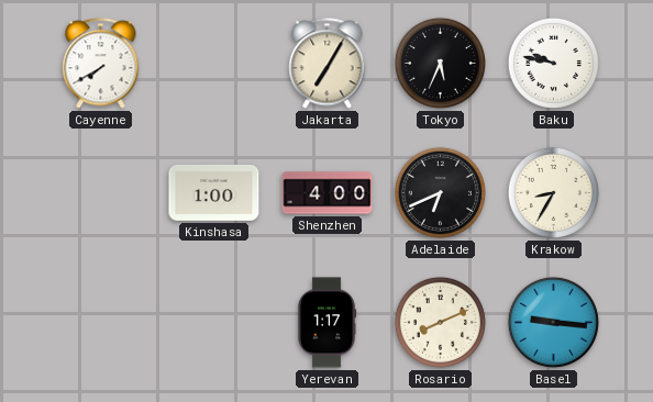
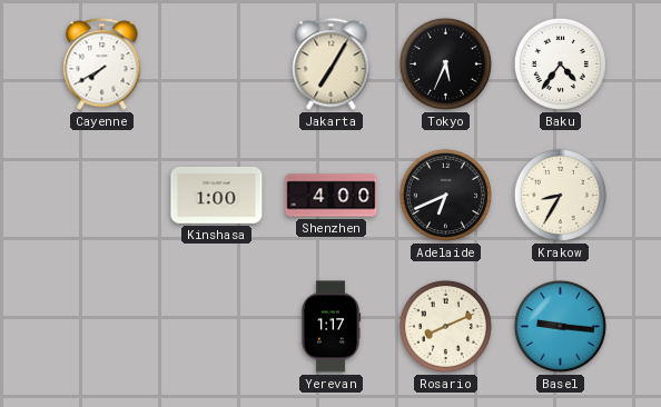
Baku: 9:47 -> 4:36 (560, 63)
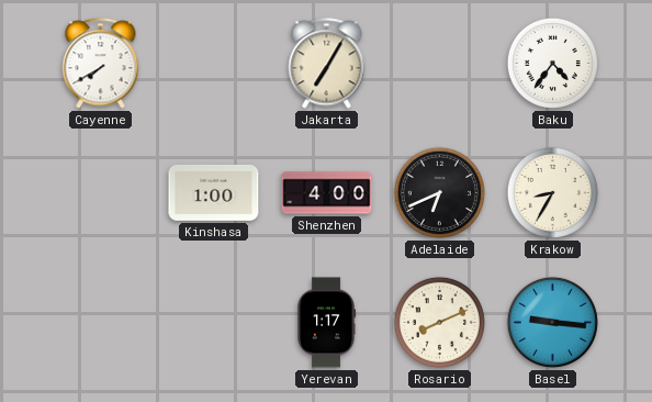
Tokyo: 5:34 -> none (445, 63)
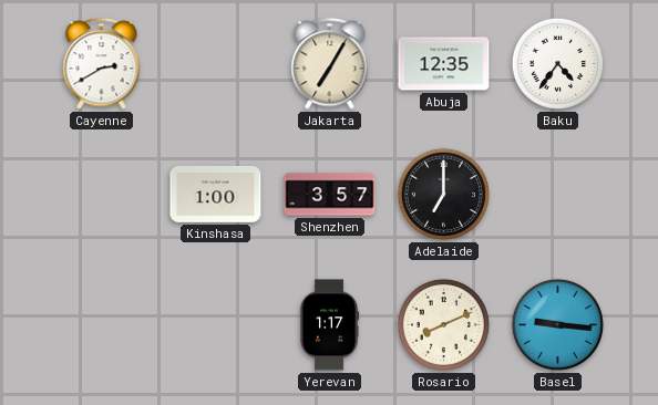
Cayenne: 7:40 -> 2:40 (102, 64)
Abuja: none -> 12:35 (444, 64)
Shenzhen: 4:00 -> 3:57 (330, 195)
Adelaide: 6:41 -> 7:00 (443, 194)
Krakow: 8:35 -> none (552, 192)
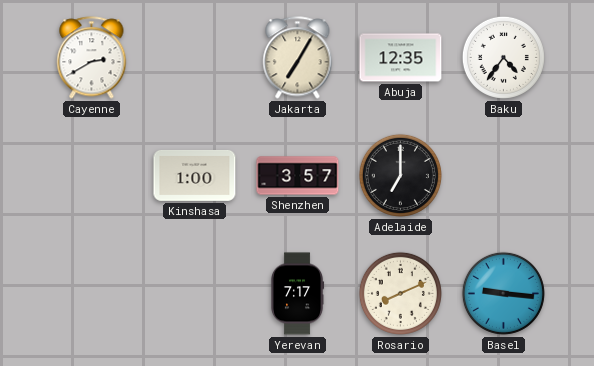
Yerevan: 1:17 -> 7:17 (297, 294)
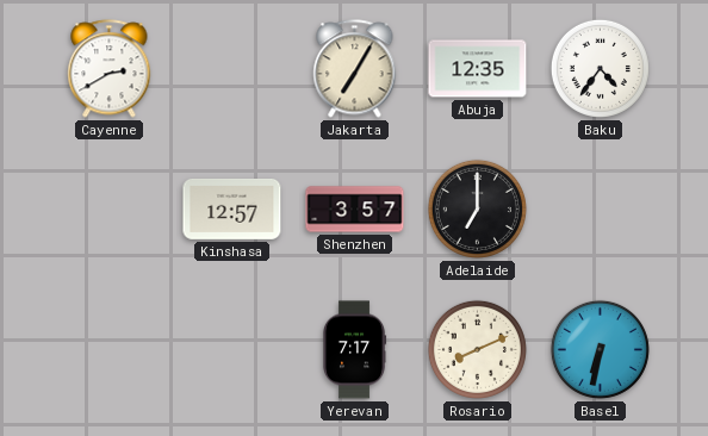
Kinshasa: 1:00 -> 12:57 (232, 208)
Basel: 9:16 -> 6:32 (600, 349)
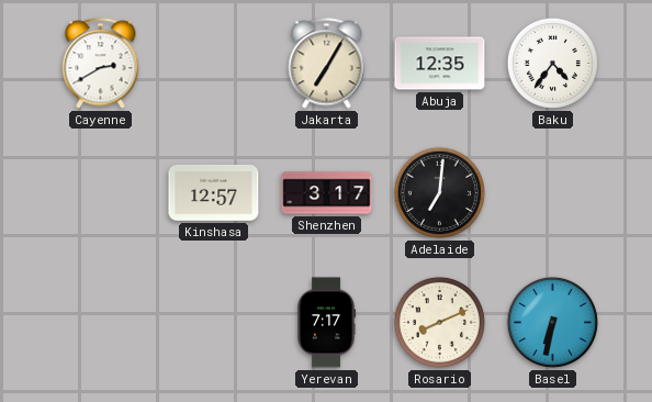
Shenzhen: 3:57 -> 3:17 (327, 193)
Adelaide: 7:00 -> 7:01 (439, 192)
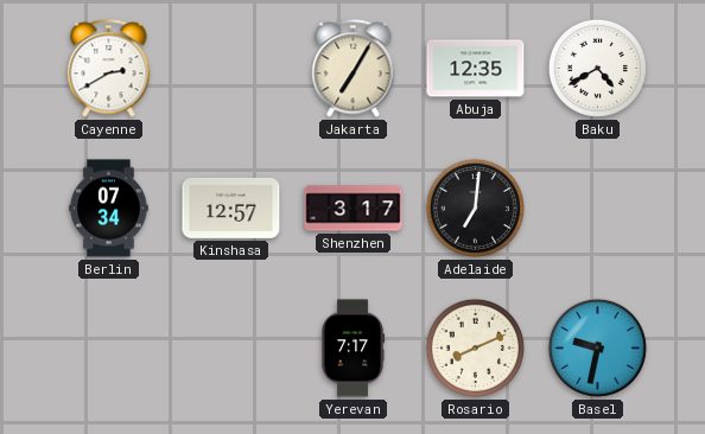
Baku: 4:36 -> 4:40 (597, 68)
Berlin: none -> 07:34 (109, 209)
Basel: 6:32 -> 9:32 (597, 347)
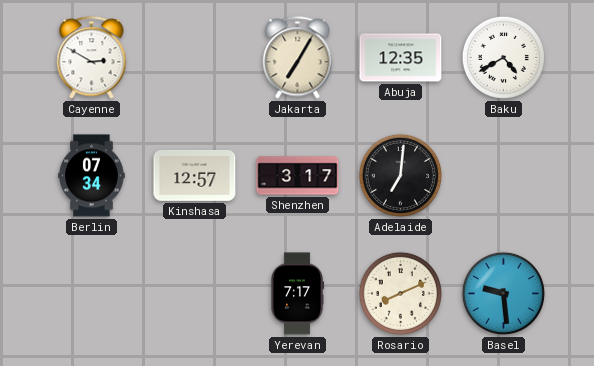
Cayenne: 2:40 -> 2:50 (92, 58)
Basel: 9:32 -> 9:29 (503, 293)
